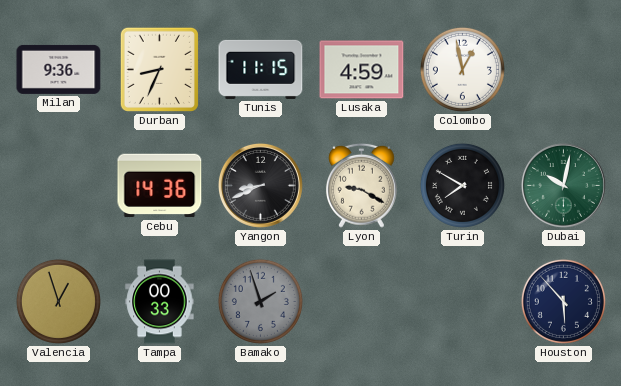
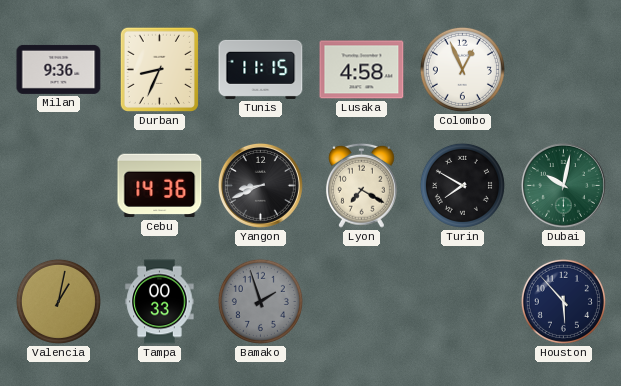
Lusaka: 4:59 -> 4:58 (362, 70)
Colombo: 12:58 -> 12:56 (462, 69)
Lyon: 9:20 -> 7:20 (361, 185)
Valencia: 12:57 -> 1:02 (58, 301)
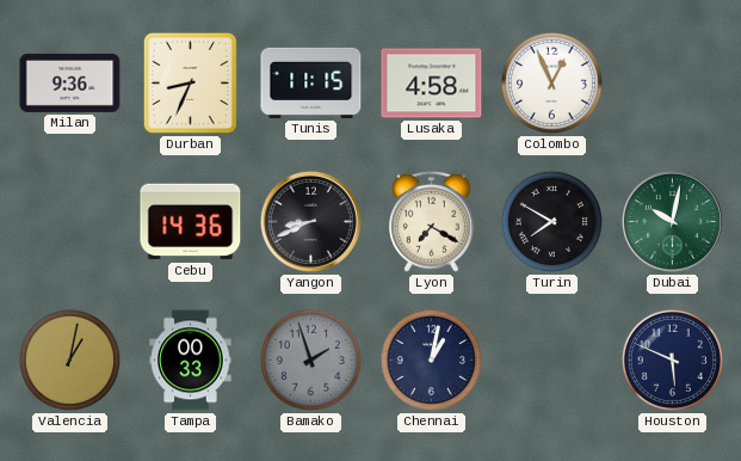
Chennai: none -> 1:02 (431, 359)
Houston: 5:53 -> 5:49 (672, 359)
